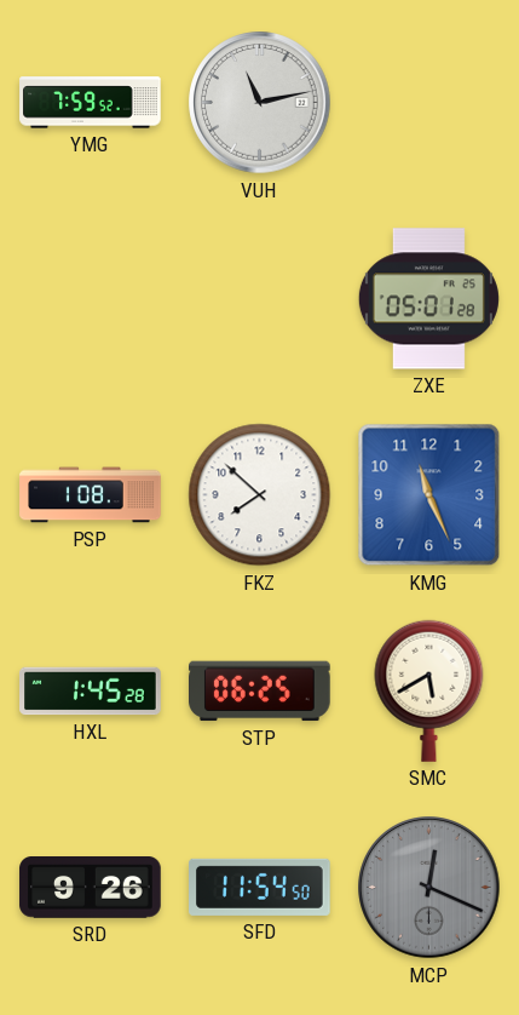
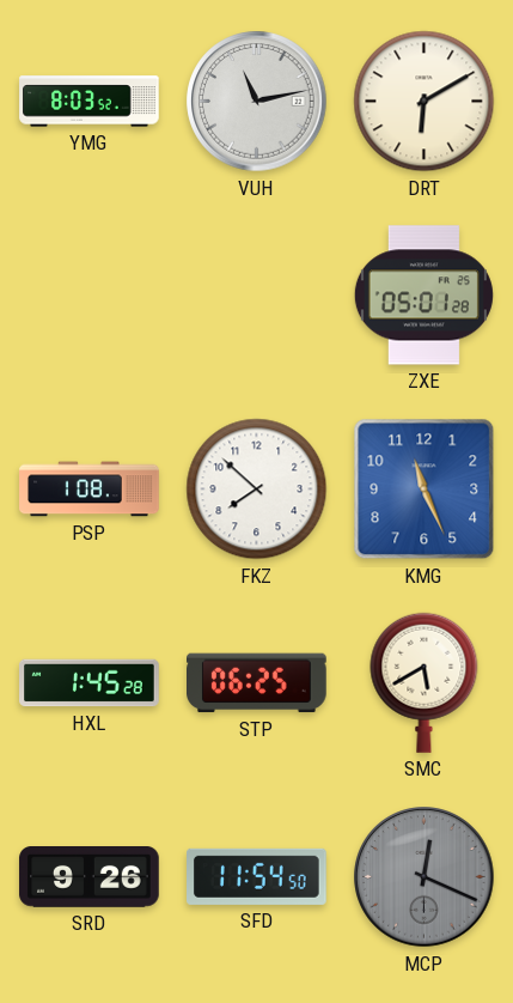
YMG: 7:59 -> 8:03 (90, 102)
DRT: none -> 6:10 (425, 102)
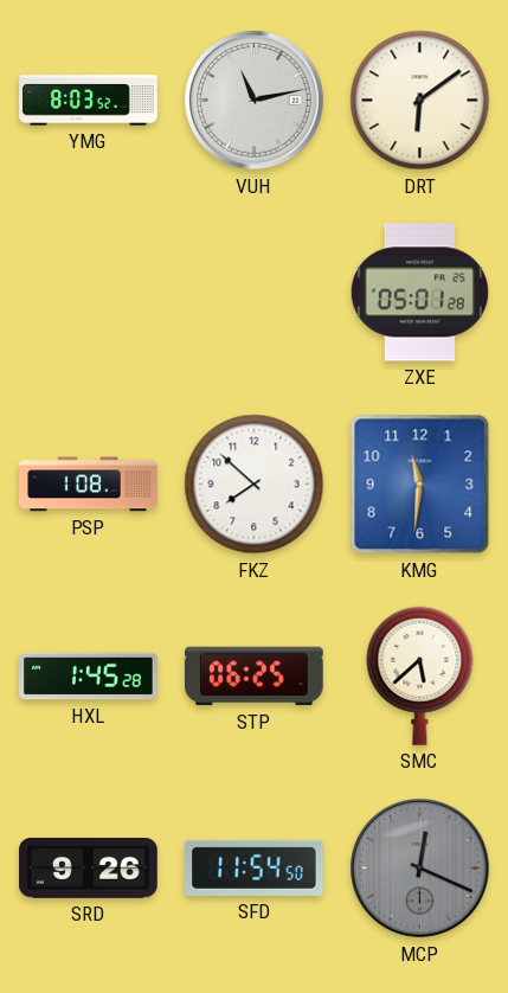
DRT: 6:10 -> 6:09 (420, 101)
KMG: 11:26 -> 11:31 (420, 485)
SMC: 5:40 -> 5:38 (420, 675)
